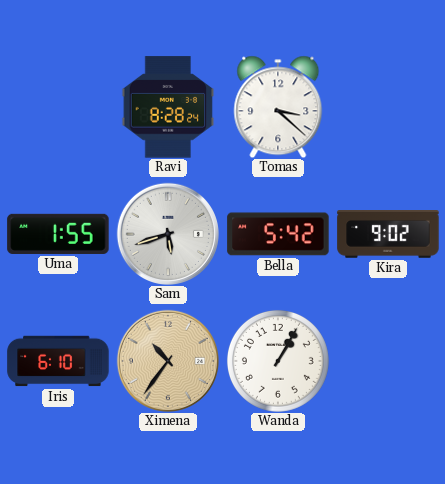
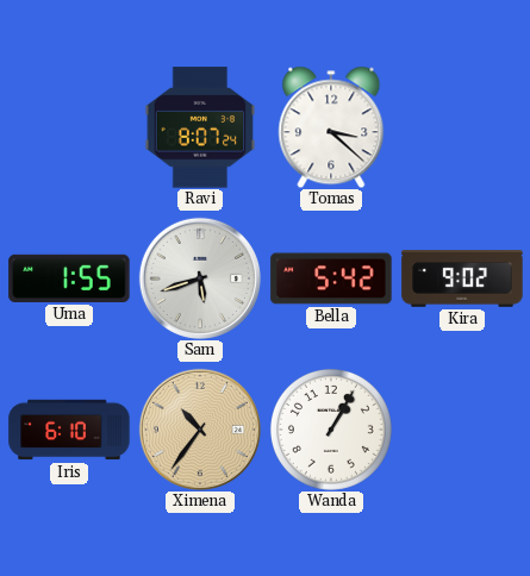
Ravi: 8:28 -> 8:07 (200, 127)
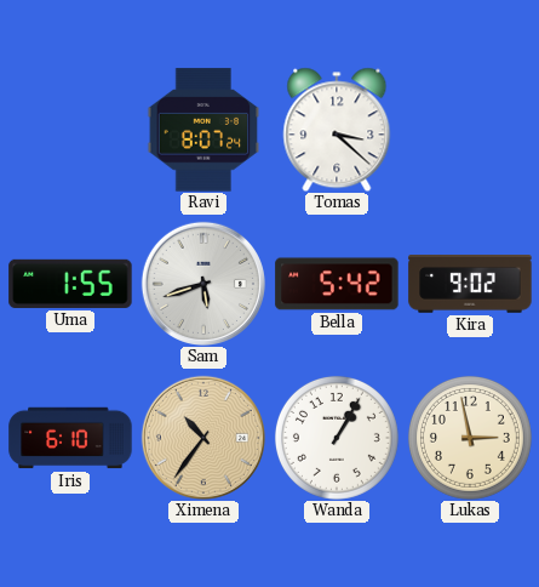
Lukas: none -> 2:58 (470, 438)
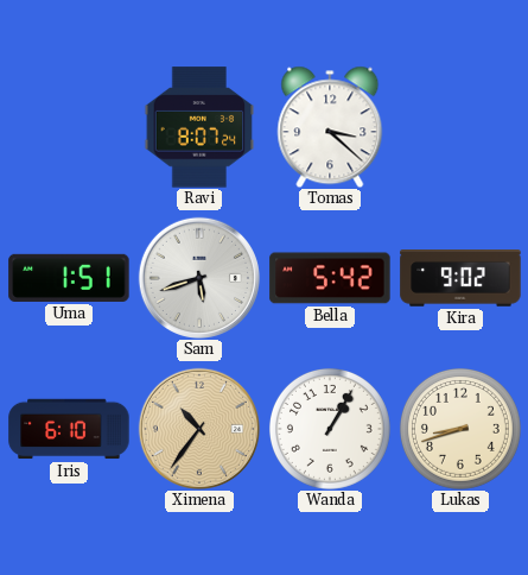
Uma: 1:55 -> 1:51 (69, 278)
Lukas: 2:58 -> 8:42 (460, 429)
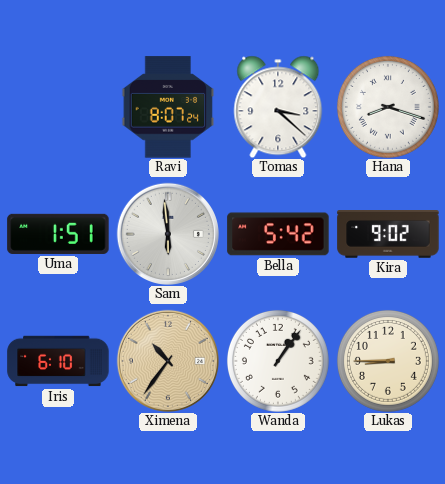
Hana: none -> 8:18 (388, 107)
Sam: 5:42 -> 5:59 (168, 234)
Wanda: 1:05 -> 1:06 (278, 361)
Lukas: 8:42 -> 8:45 (388, 361)
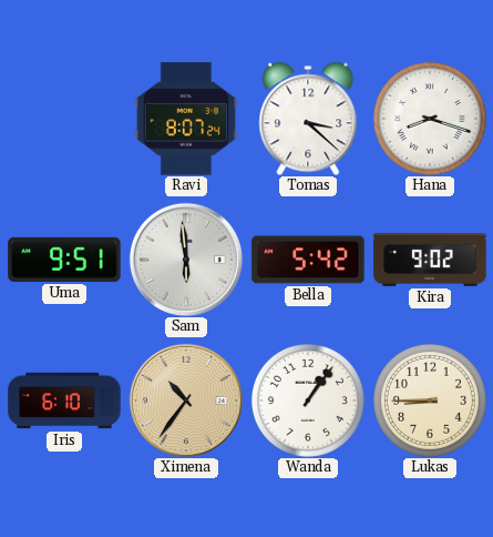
Uma: 1:51 -> 9:51 (64, 260)
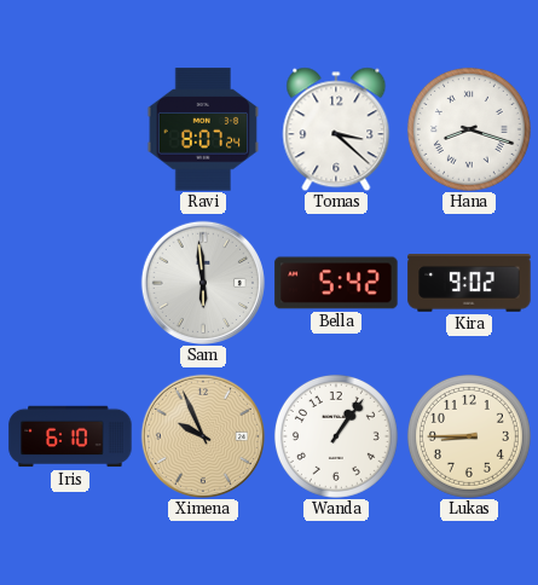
Uma: 9:51 -> none (64, 260)
Ximena: 10:36 -> 9:56 (203, 436)
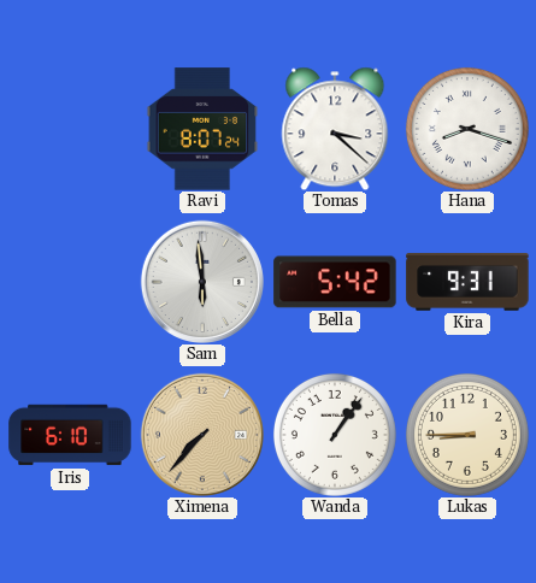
Kira: 9:02 -> 9:31 (467, 283)
Ximena: 9:56 -> 7:37 (202, 435)
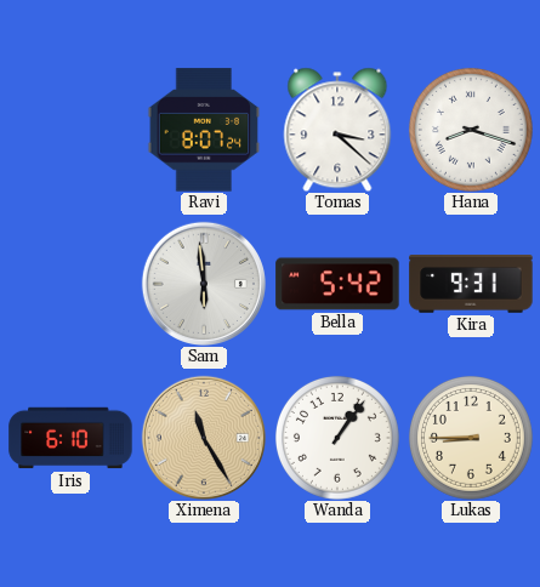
Ximena: 7:37 -> 11:25 (204, 438)
